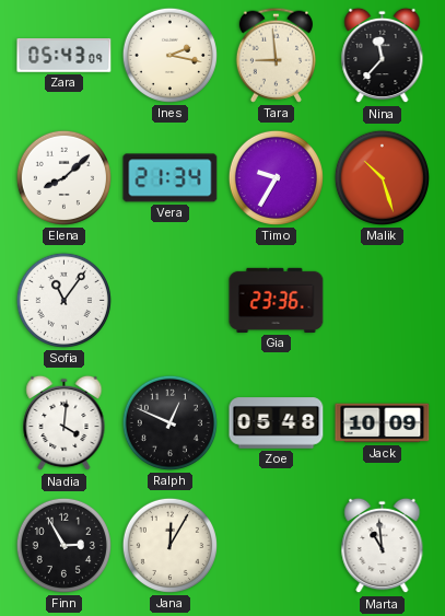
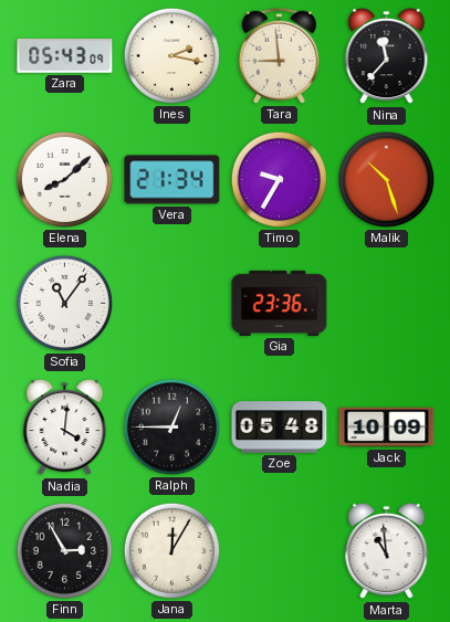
Ralph: 12:49 -> 12:45 (171, 426)
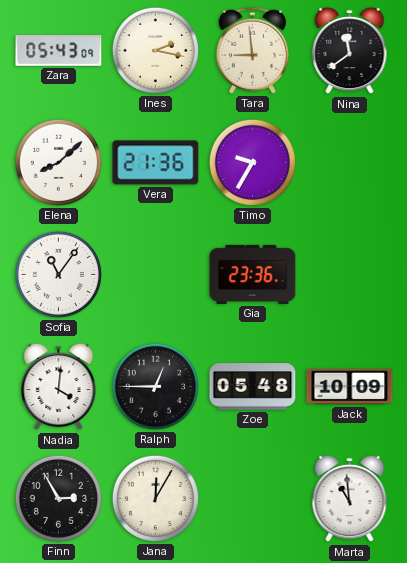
Nina: 11:37 -> 11:39 (350, 51)
Vera: 21:34 -> 21:36 (156, 163)
Malik: 10:27 -> none (386, 179)
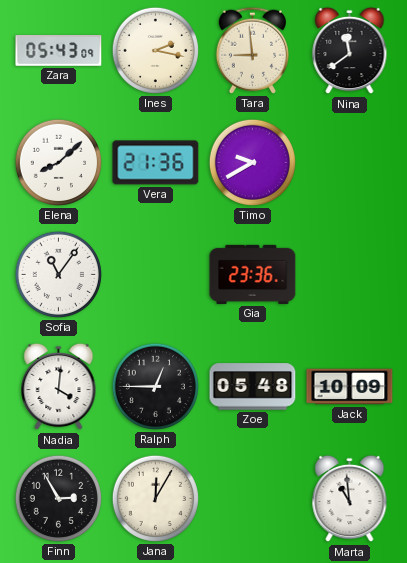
Timo: 9:35 -> 9:40 (252, 162)
